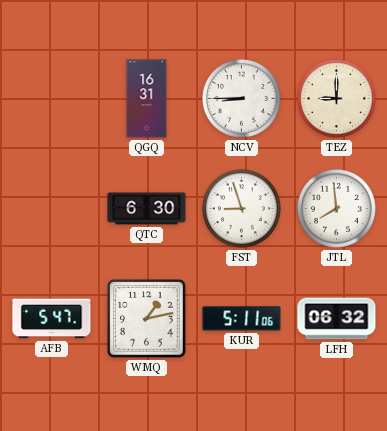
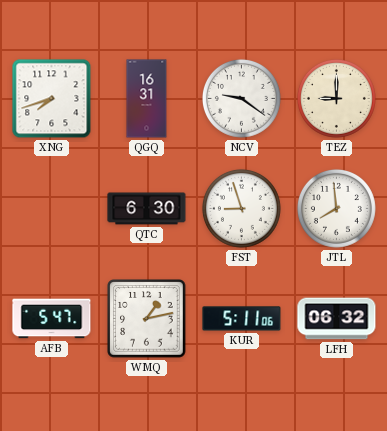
XNG: none -> 7:42 (52, 99)
NCV: 8:45 -> 9:21 (241, 98)
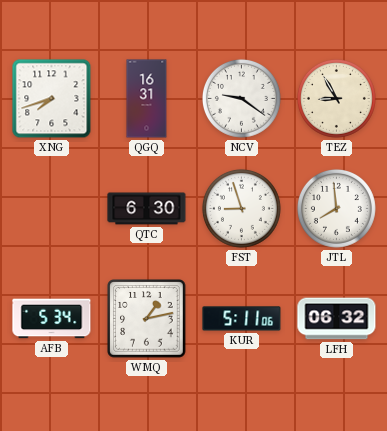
TEZ: 9:00 -> 8:55 (336, 98)
AFB: 5:47 -> 5:34 (52, 319)
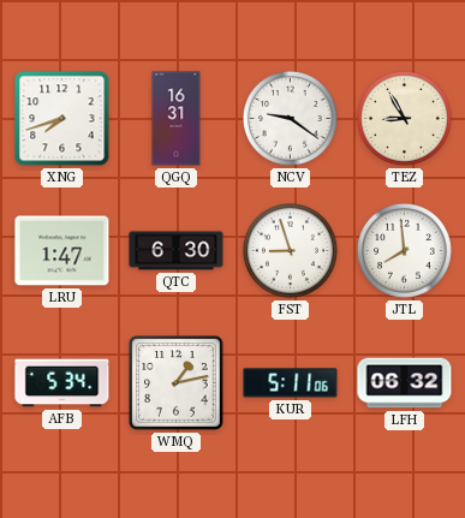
LRU: none -> 1:47 (62, 251)
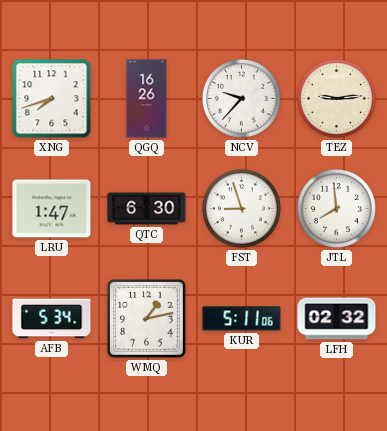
QGQ: 16:31 -> 16:26 (147, 99)
NCV: 9:21 -> 9:37 (241, 98)
TEZ: 8:55 -> 9:14 (336, 98)
LFH: 06:32 -> 02:32 (337, 319)
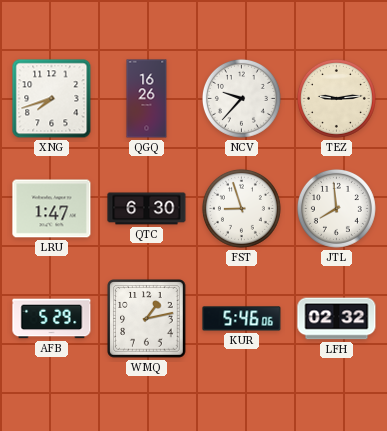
AFB: 5:34 -> 5:29 (52, 319)
KUR: 5:11 -> 5:46 (242, 319)
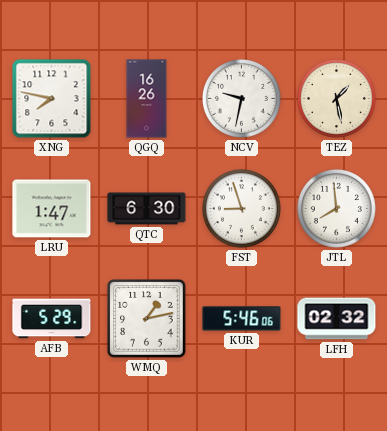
XNG: 7:42 -> 7:47 (52, 99)
NCV: 9:37 -> 9:32 (241, 98)
TEZ: 9:14 -> 1:28 (336, 98)
